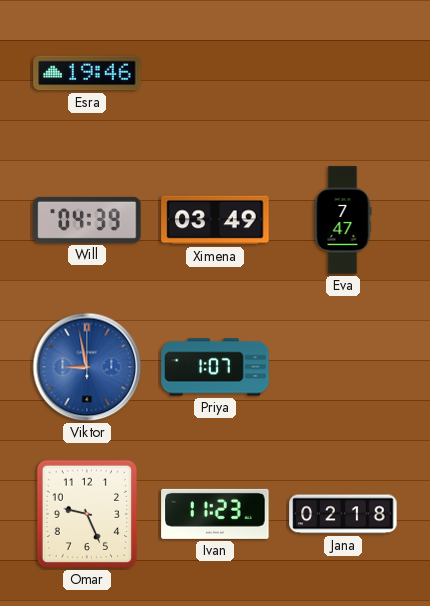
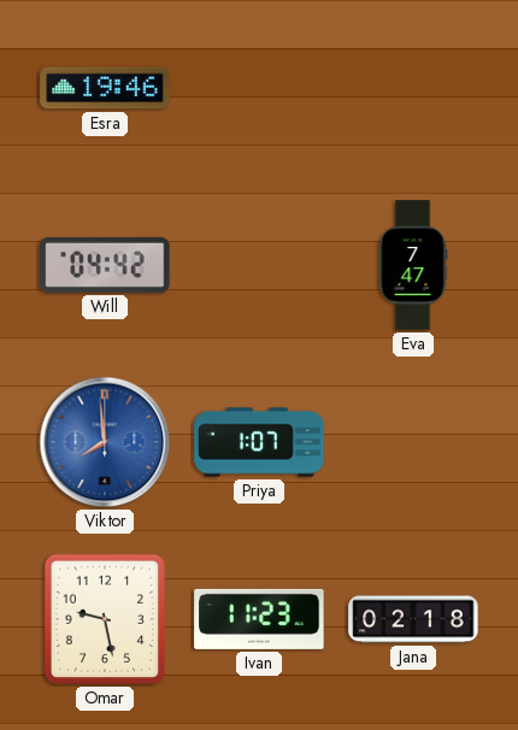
Will: 04:39 -> 04:42 (105, 265)
Ximena: 03:49 -> none (215, 220)
Viktor: 8:58 -> 7:59 (105, 442)
Omar: 9:26 -> 9:28 (104, 619)
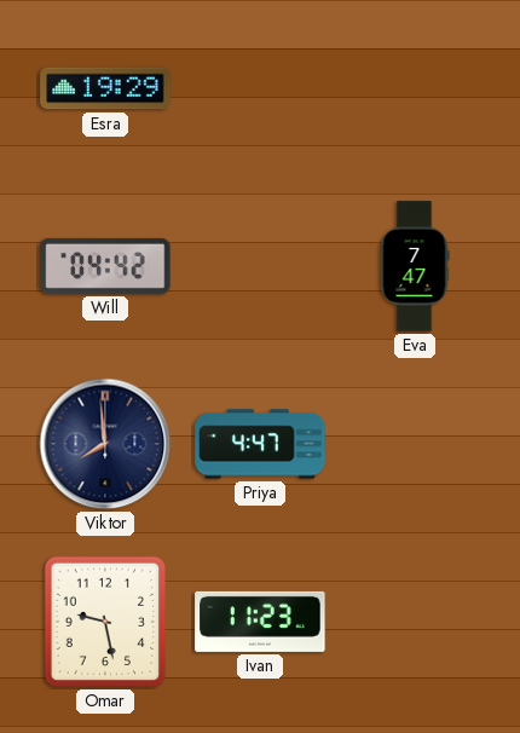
Esra: 19:46 -> 19:29 (105, 88)
Viktor dial: blue -> navy (105, 444)
Priya: 1:07 -> 4:47 (260, 444)
Jana: 02:18 -> none (413, 619)
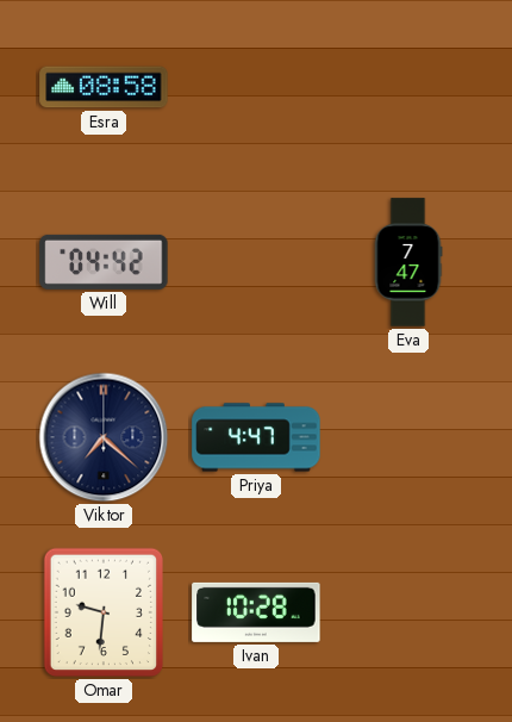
Esra: 19:29 -> 08:58 (104, 87)
Viktor: 7:59 -> 7:22 (104, 437)
Omar: 9:28 -> 9:31 (102, 612)
Ivan: 11:23 -> 10:28 (256, 612)
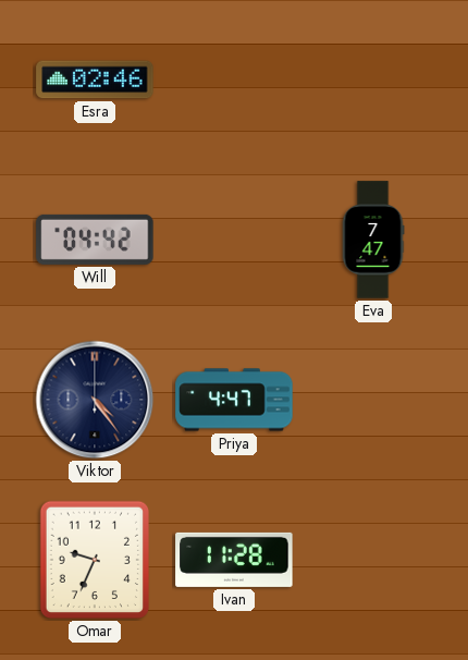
Esra: 08:58 -> 02:46 (95, 80)
Viktor: 7:22 -> 4:24 (95, 400)
Omar: 9:31 -> 9:34 (94, 560)
Ivan: 10:28 -> 11:28 (234, 560)
